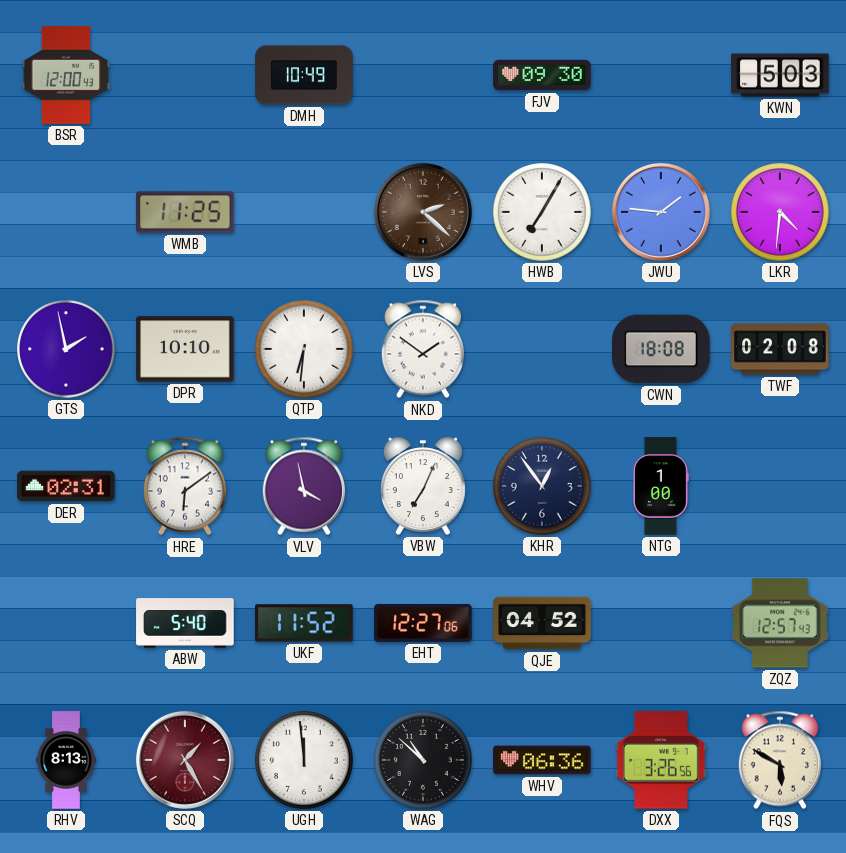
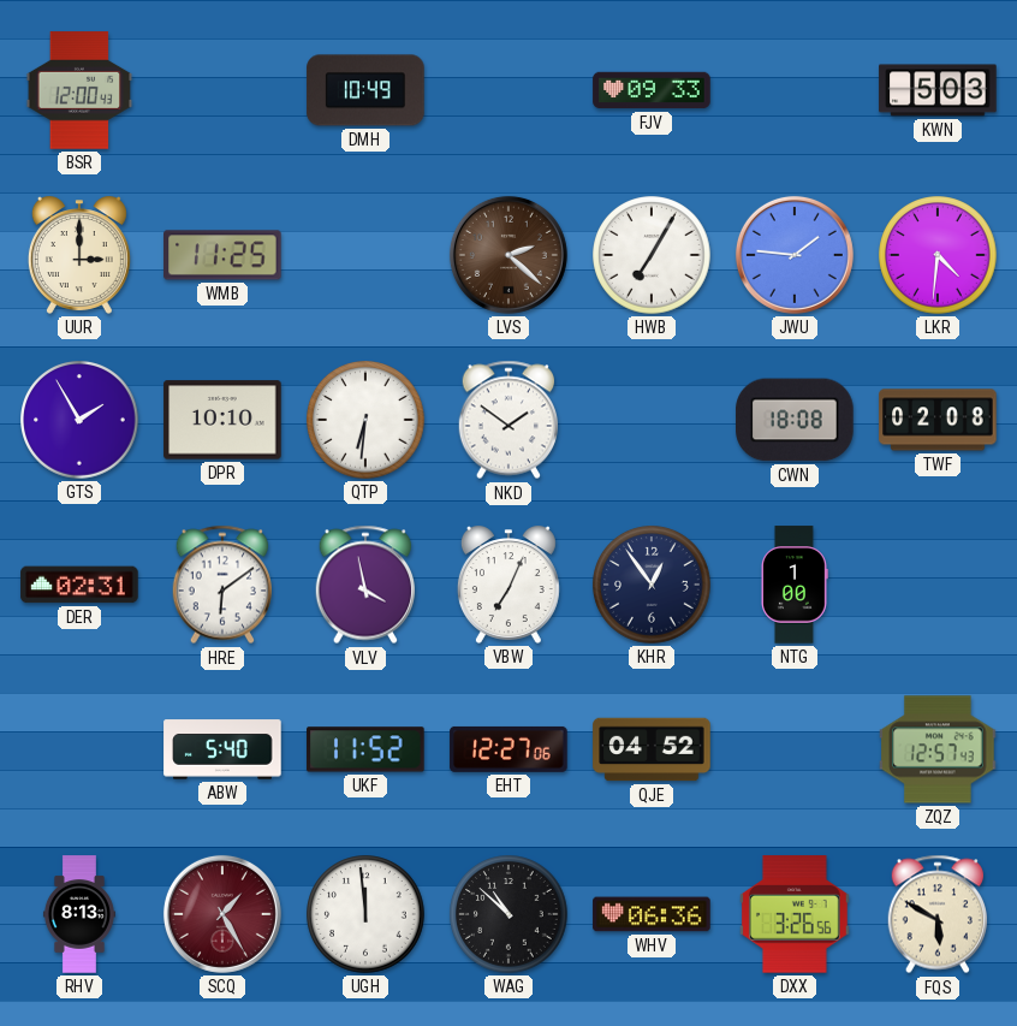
FJV: 09:30 -> 09:33 (652, 90)
UUR: none -> 3:00 (79, 255)
GTS: 1:58 -> 1:55 (79, 420)
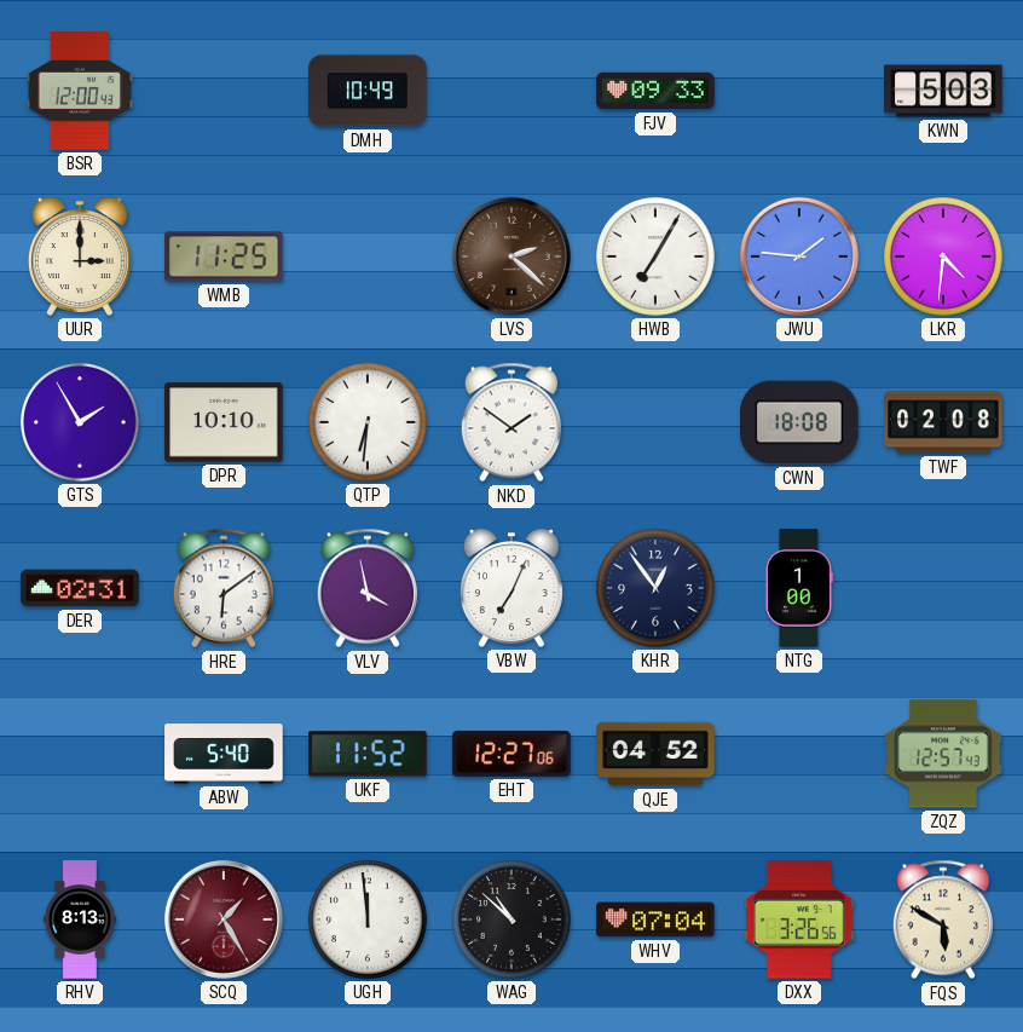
WHV: 06:36 -> 07:04 (655, 919)
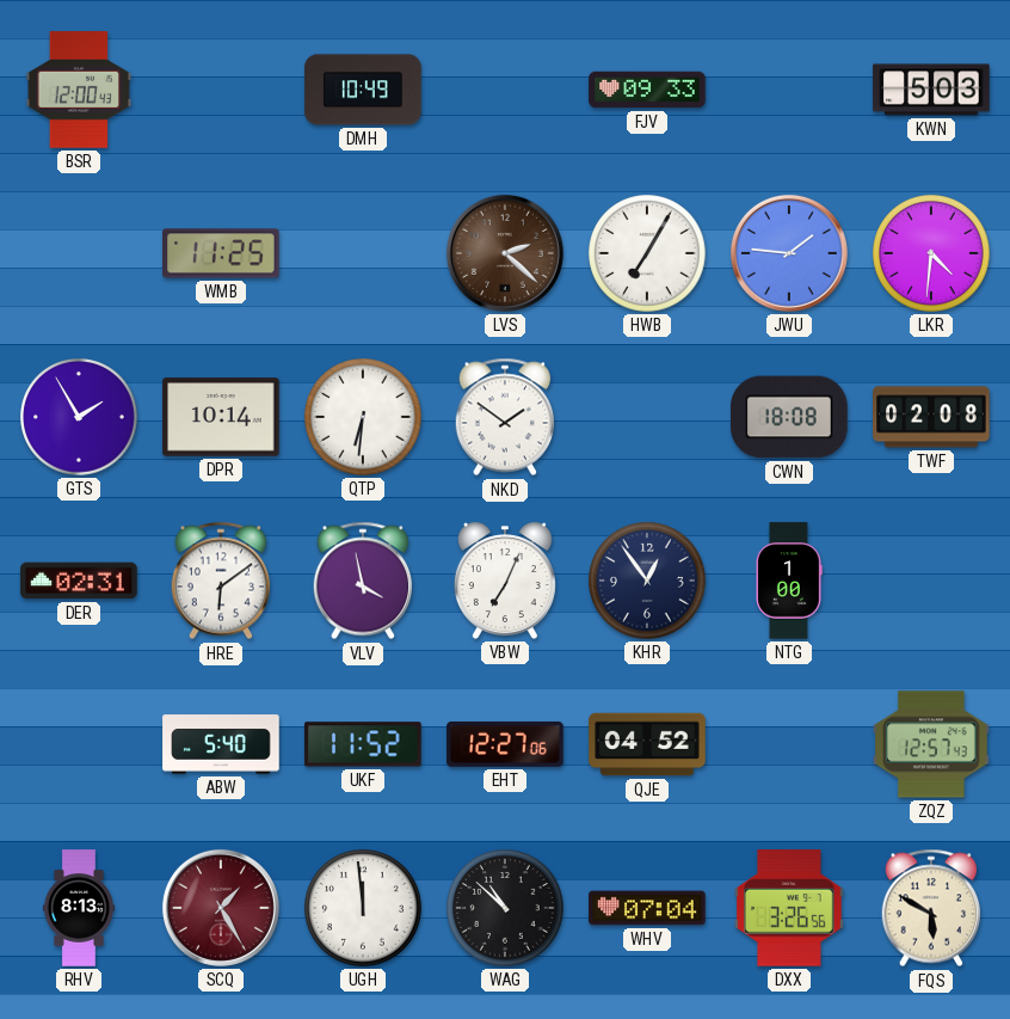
UUR: 3:00 -> none (80, 256)
DPR: 10:10 -> 10:14 (221, 417)
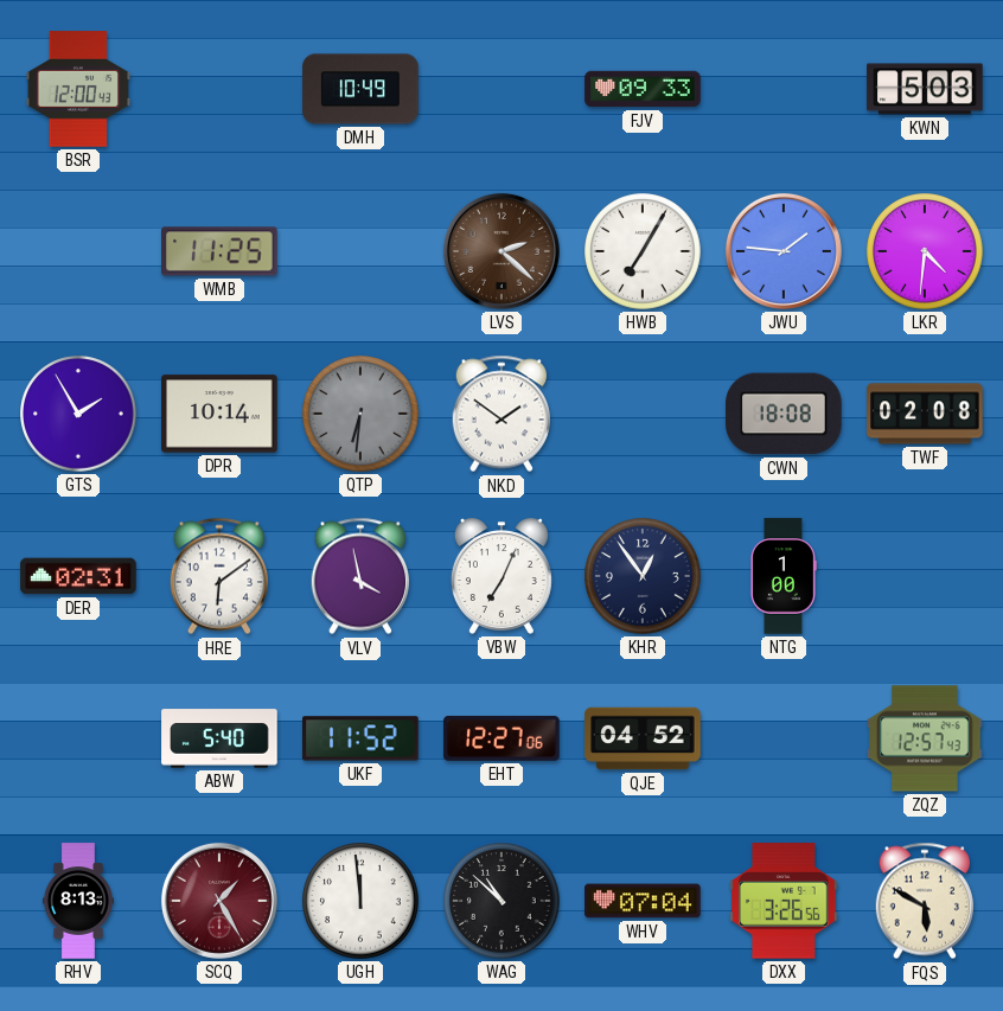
QTP dial: white -> grey (360, 414)
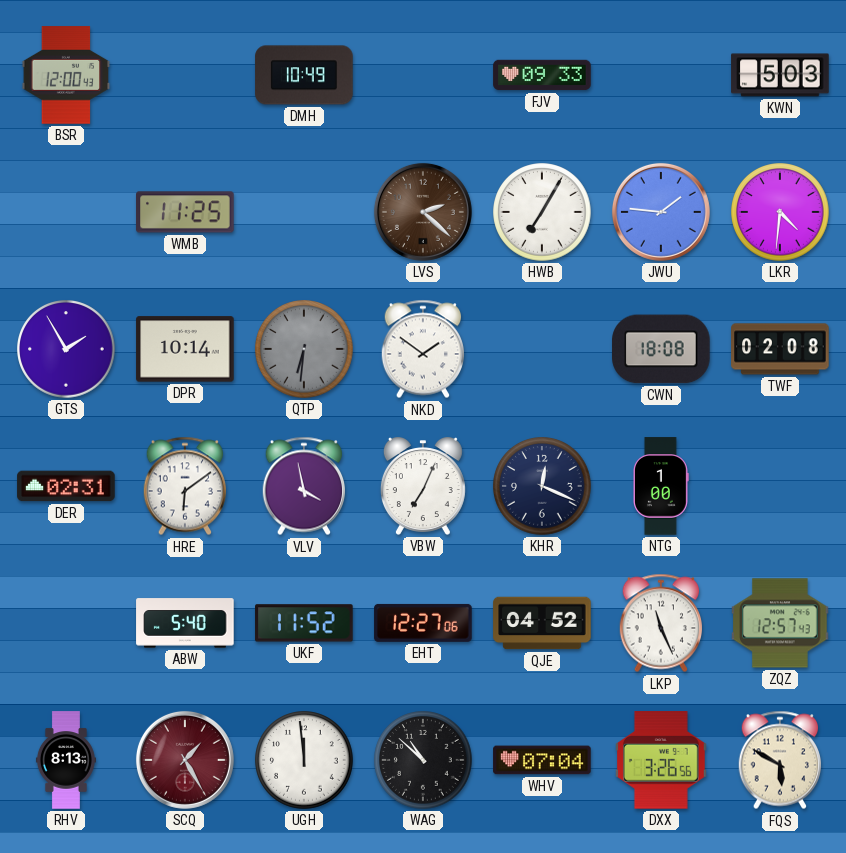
KHR: 12:54 -> 12:19 (542, 486)
LKP: none -> 11:26 (660, 623)
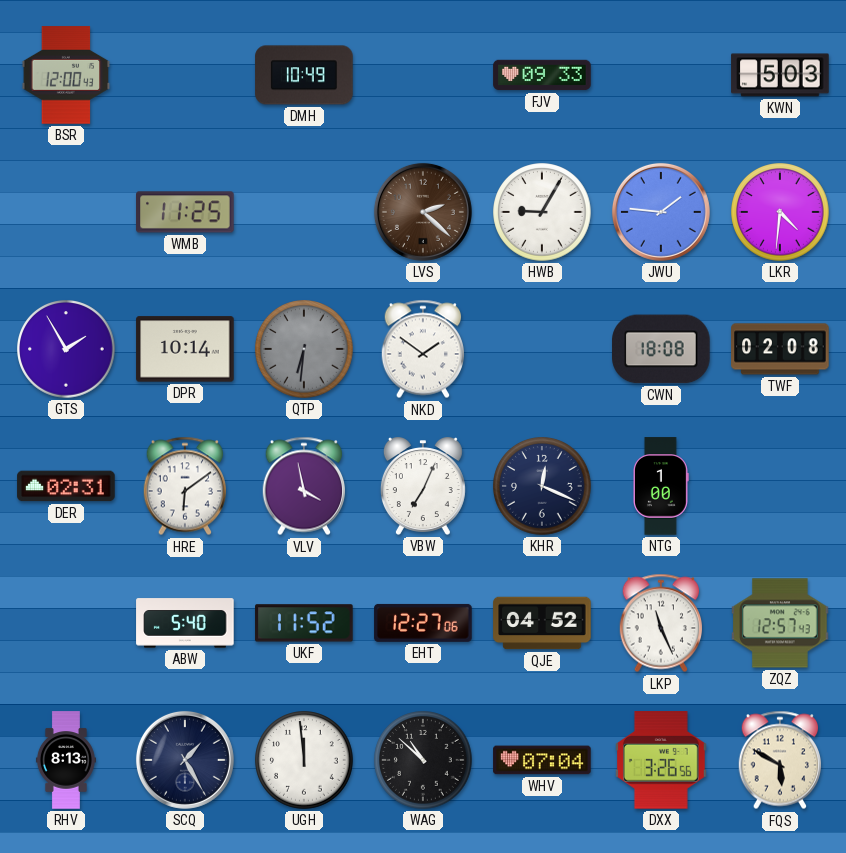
HWB: 7:05 -> 9:05 (542, 212)
SCQ dial: burgundy -> navy (185, 760)
